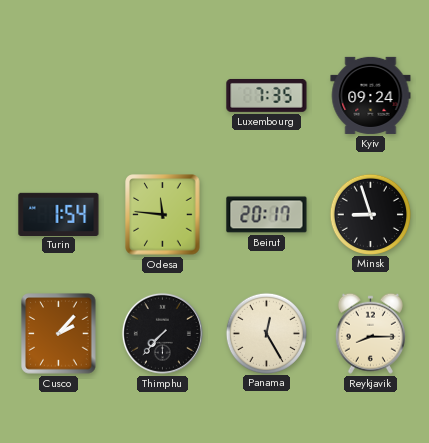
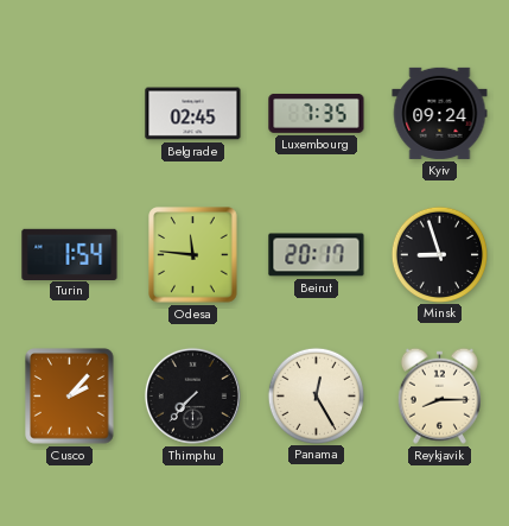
Belgrade: none -> 02:45 (193, 114)
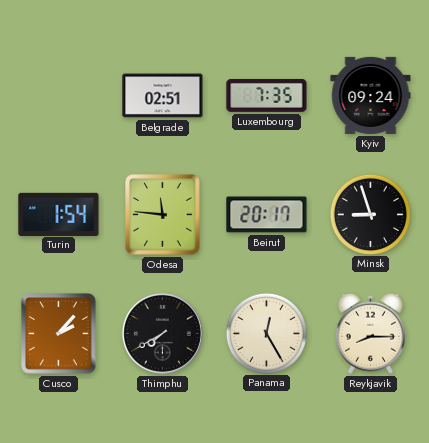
Belgrade: 02:45 -> 02:51 (163, 96)
Thimphu: 7:37 -> 7:40 (162, 333)
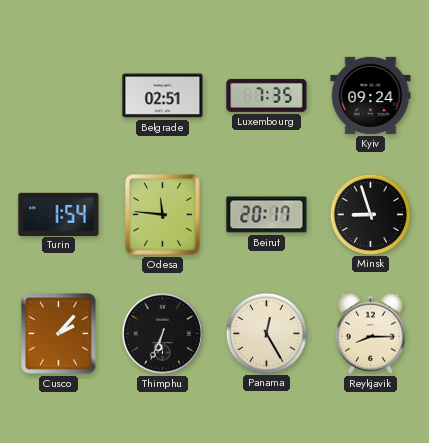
Thimphu: 7:40 -> 6:34 (162, 333)
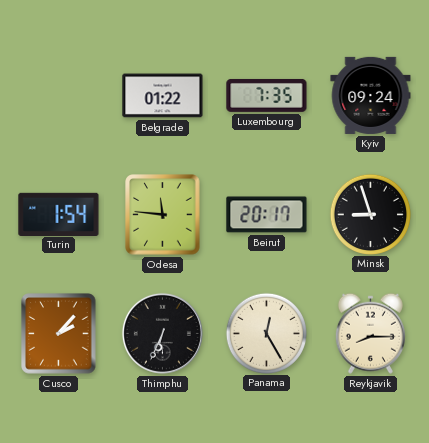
Belgrade: 02:51 -> 01:22 (163, 96)
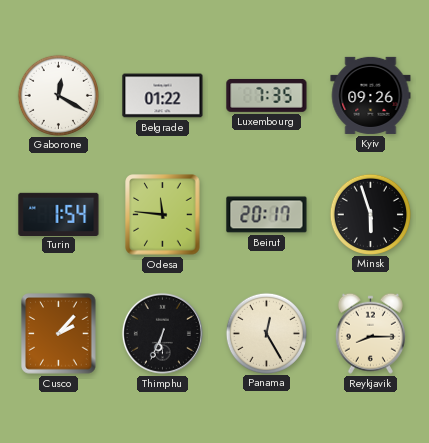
Gaborone: none -> 12:20 (58, 95)
Kyiv: 09:24 -> 09:26 (371, 95)
Minsk: 8:57 -> 5:57 (370, 214)
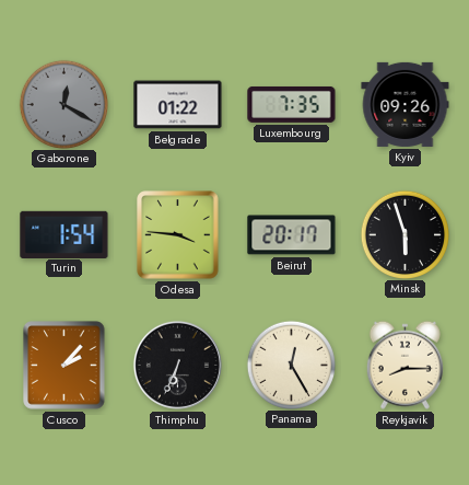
Gaborone dial: white -> grey (63, 104)
Odesa: 11:46 -> 3:46 (178, 235)
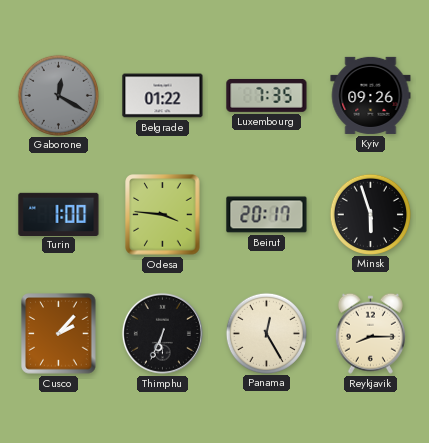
Turin: 1:54 -> 1:00 (59, 214)
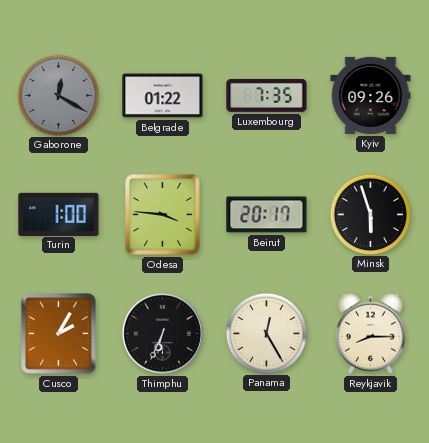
Cusco: 2:07 -> 2:05 (59, 334)
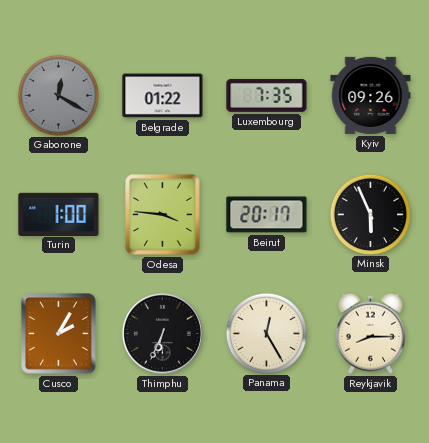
Minsk: 5:57 -> 5:56 (370, 214)
